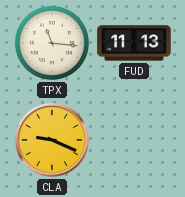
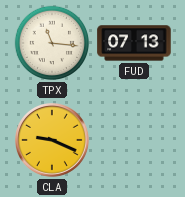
FUD: 11:13 -> 07:13 (134, 43)
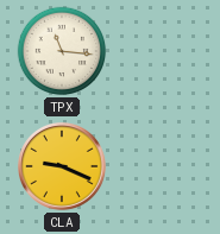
FUD: 07:13 -> none (134, 43)
